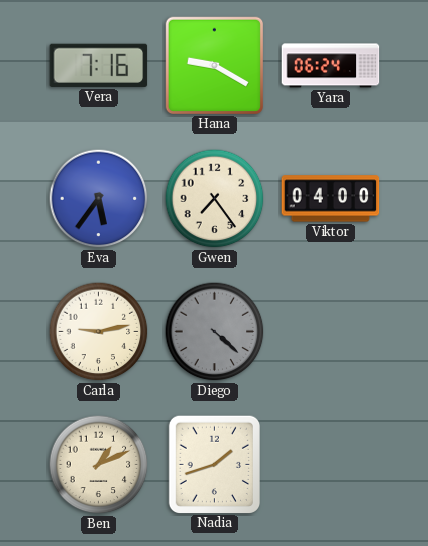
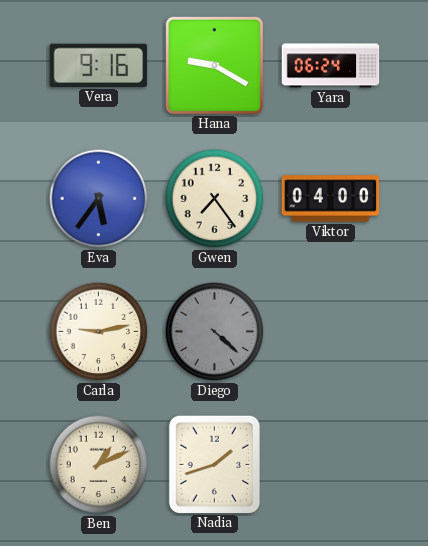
Vera: 7:16 -> 9:16 (99, 65)
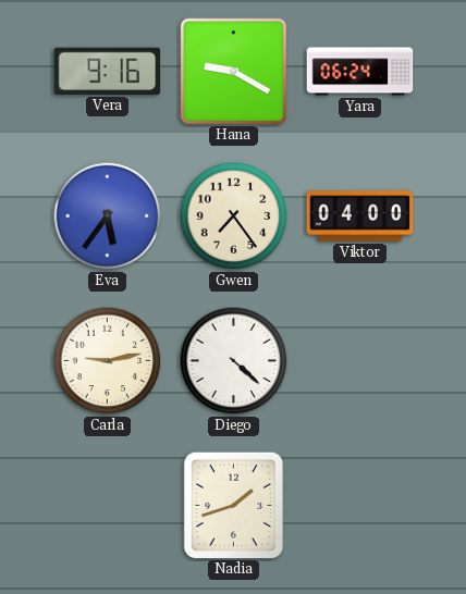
Diego dial: grey -> white (234, 361)
Ben: 1:11 -> none (99, 465)
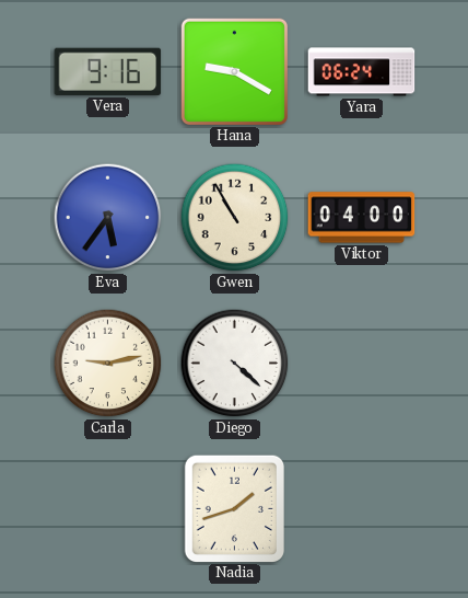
Gwen: 7:24 -> 10:55 (235, 218)
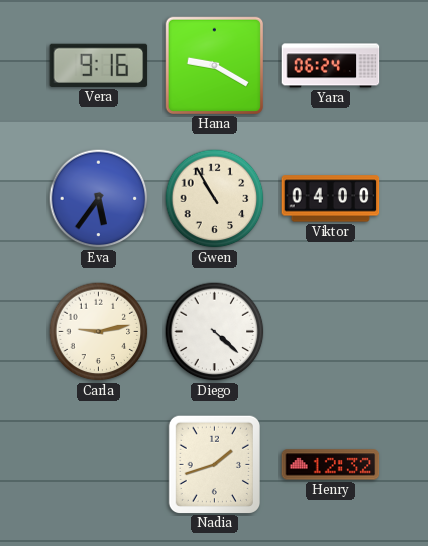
Henry: none -> 12:32 (331, 465)
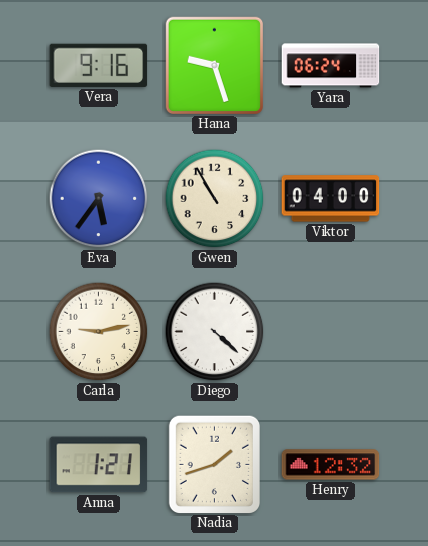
Hana: 9:20 -> 9:27 (214, 65)
Anna: none -> 1:21 (99, 465)
